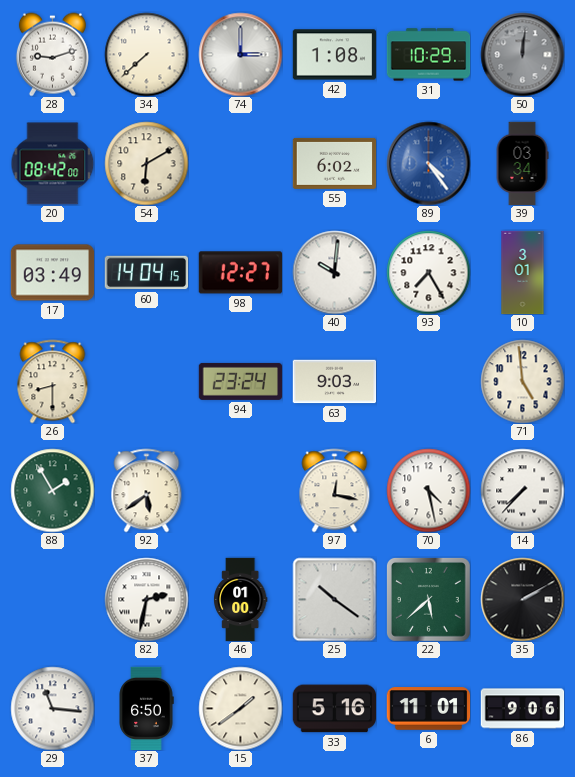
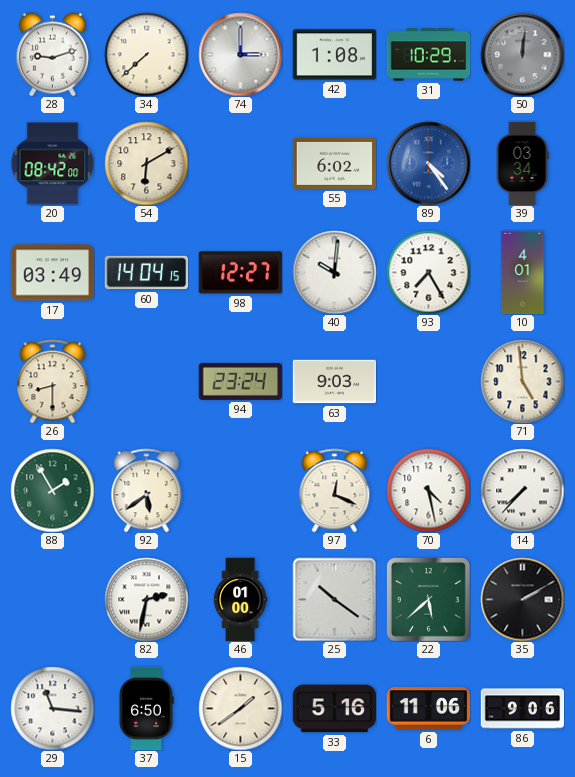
10: 3:01 -> 4:01 (523, 272)
97: 12:17 -> 12:19 (335, 490)
6: 11:01 -> 11:06 (428, 709)
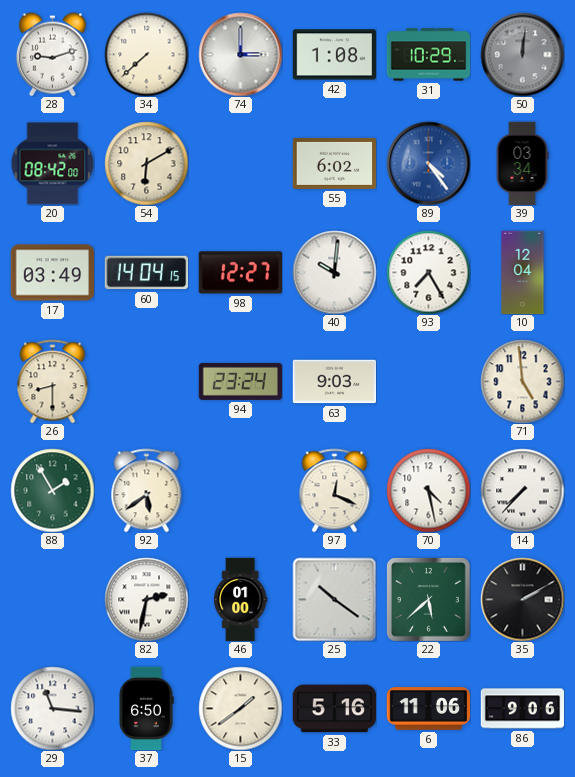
10: 4:01 -> 12:04 (523, 272)
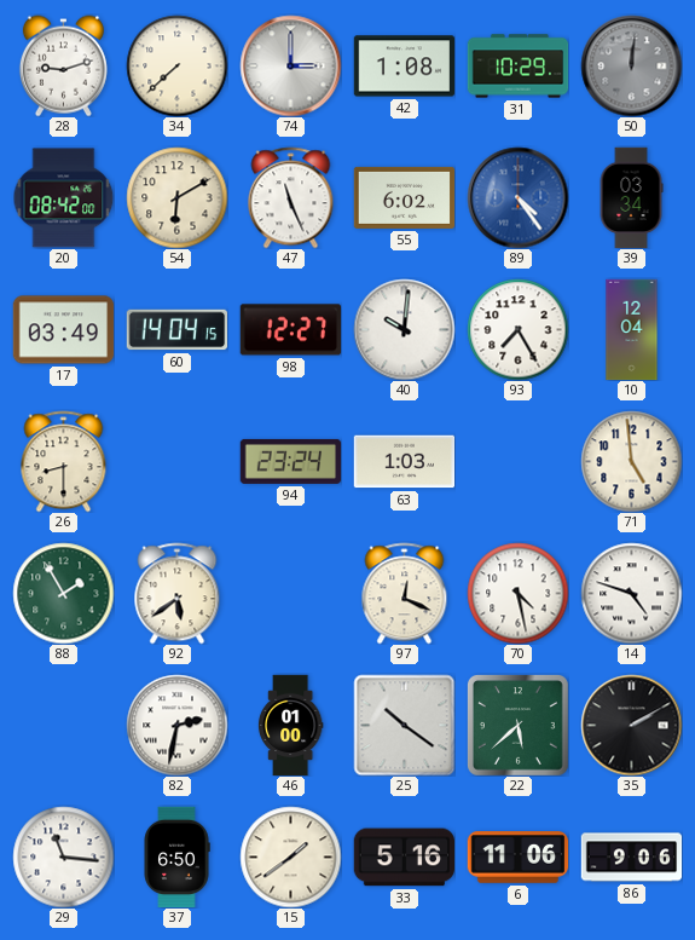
47: none -> 11:26 (291, 197)
63: 9:03 -> 1:03 (404, 462)
14: 7:37 -> 4:48 (631, 593)
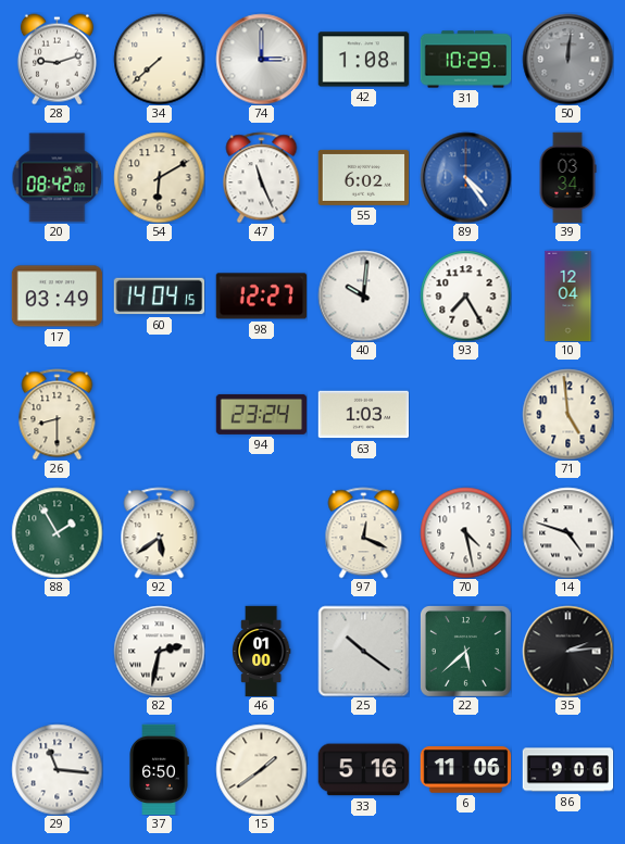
35: 2:10 -> 2:14 (567, 651)
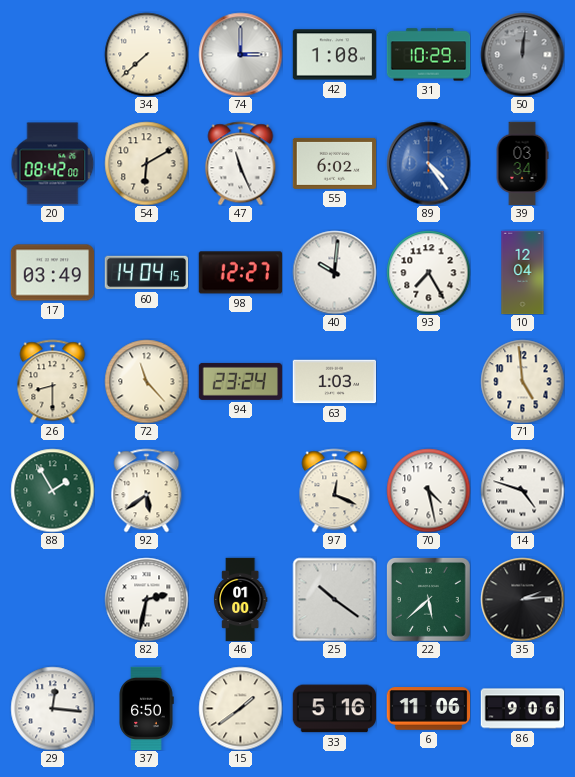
28: 9:12 -> none (57, 59)
72: none -> 11:23 (146, 381)
29: 11:16 -> 12:16 (52, 708)
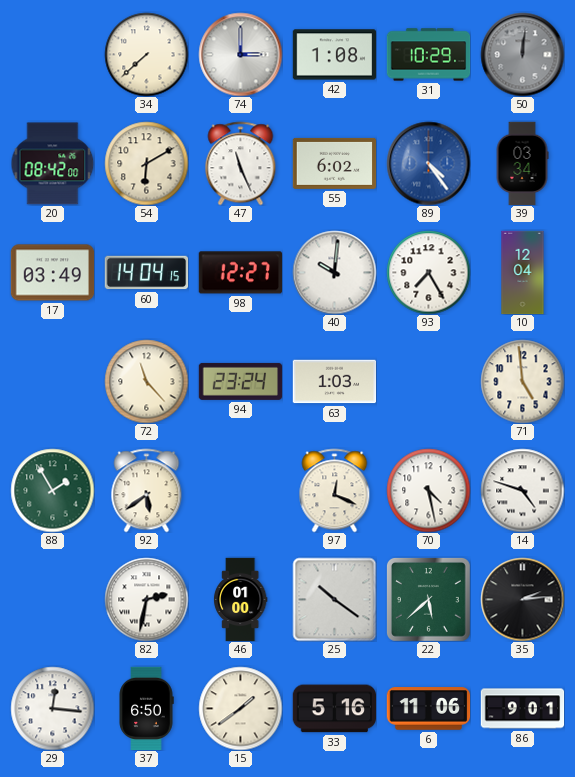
26: 8:30 -> none (53, 381)
86: 9:06 -> 9:01 (522, 709)
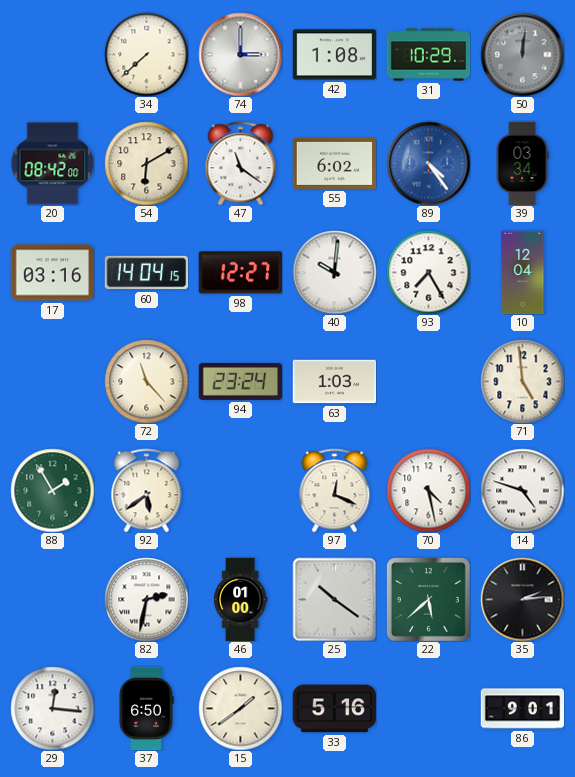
47: 11:26 -> 11:21 (241, 163)
17: 03:49 -> 03:16 (52, 273)
6: 11:06 -> none (428, 709)
